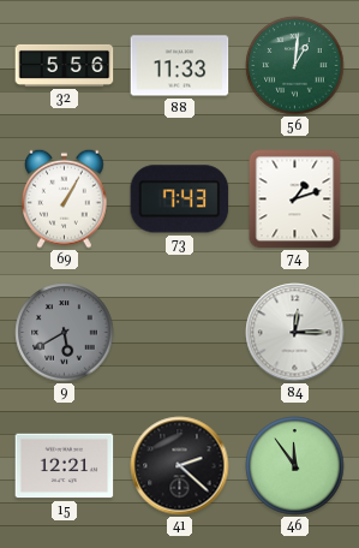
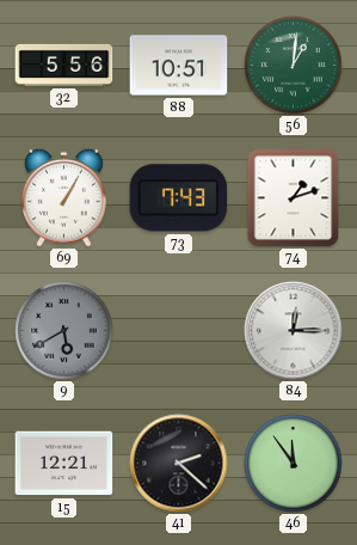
88: 11:33 -> 10:51 (179, 66)
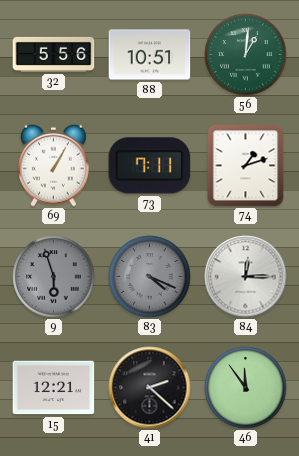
73: 7:43 -> 7:11 (150, 166)
9: 5:40 -> 5:57 (54, 277)
83: none -> 4:19 (150, 277)
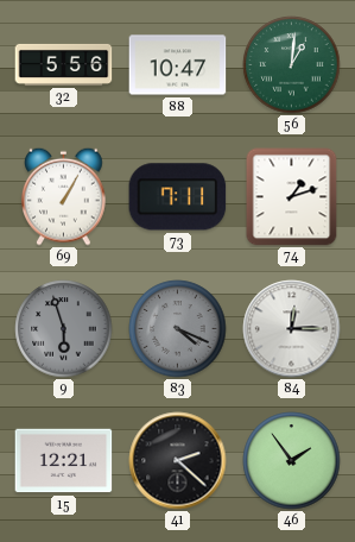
88: 10:51 -> 10:47 (178, 65)
46: 11:54 -> 1:54 (292, 461)
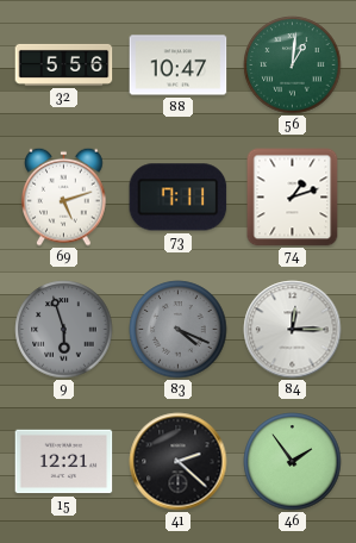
69: 1:05 -> 5:12 (64, 196)
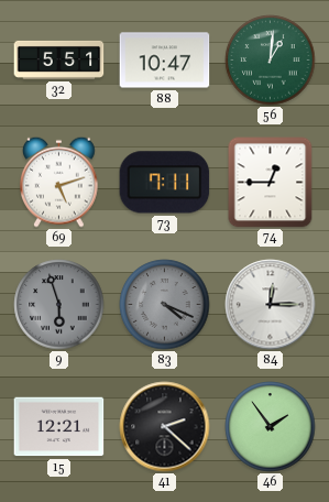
32: 5:56 -> 5:51 (59, 59)
74: 1:12 -> 12:45 (271, 183)
